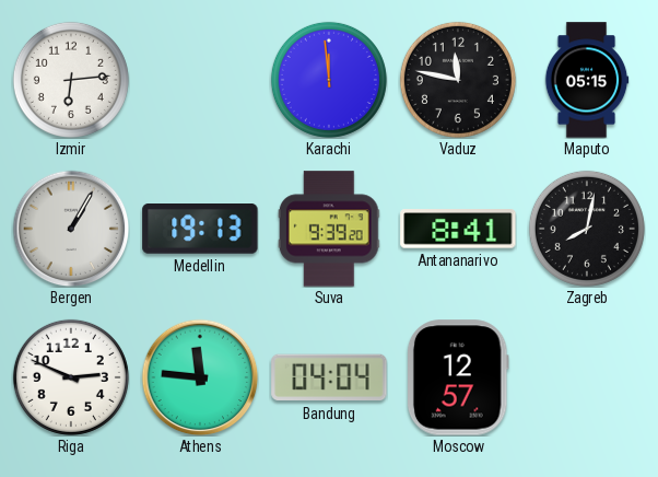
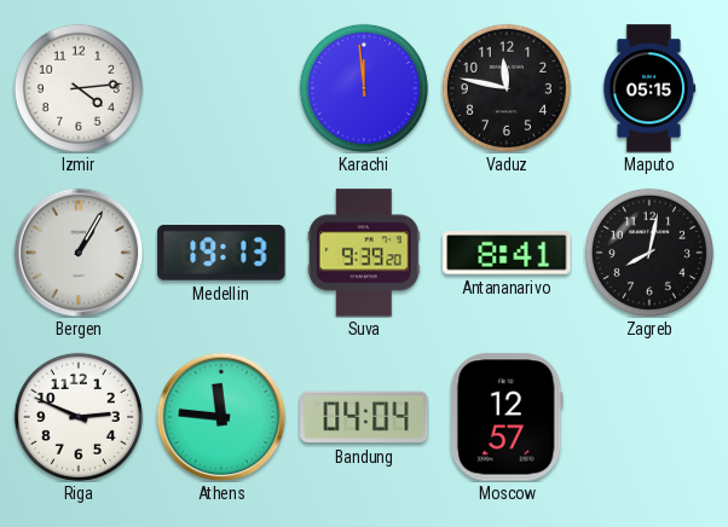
Izmir: 6:14 -> 4:14 (79, 88)
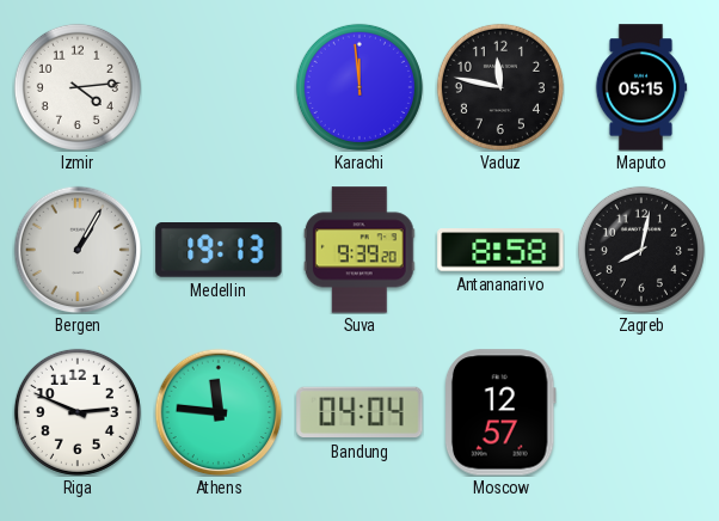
Antananarivo: 8:41 -> 8:58 (500, 250)
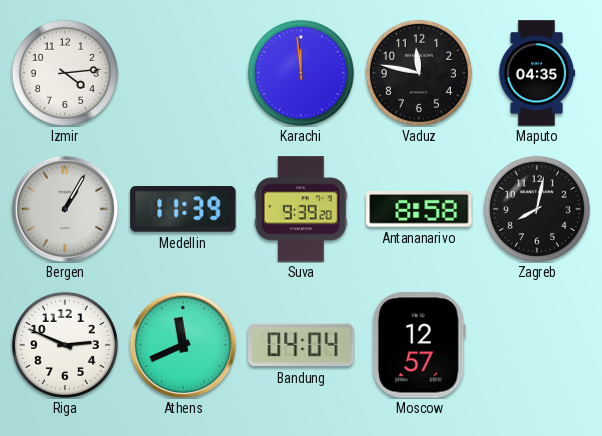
Maputo: 05:15 -> 04:35 (537, 73)
Medellin: 19:13 -> 11:39 (183, 210)
Athens: 11:46 -> 11:41 (183, 345)
